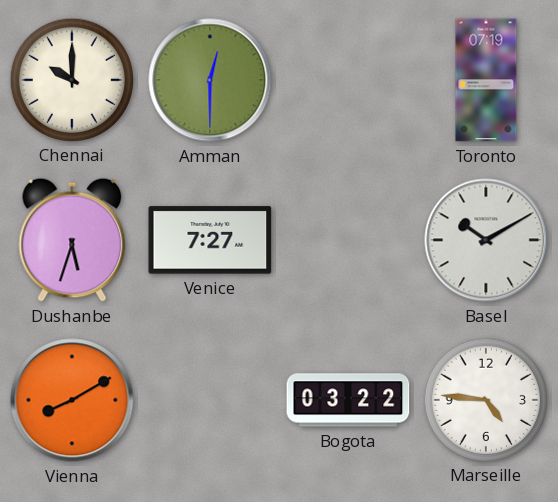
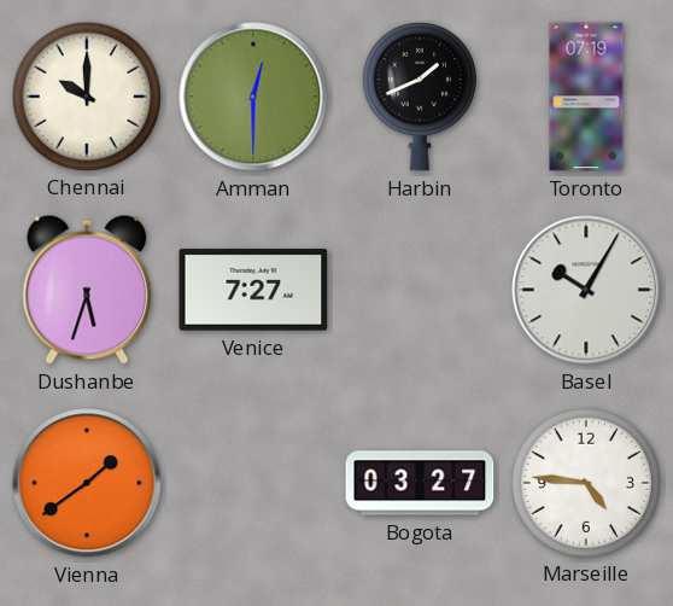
Harbin: none -> 1:41 (420, 97)
Basel: 10:10 -> 10:05 (586, 290)
Vienna: 8:10 -> 1:39 (87, 483)
Bogota: 03:22 -> 03:27 (420, 483)
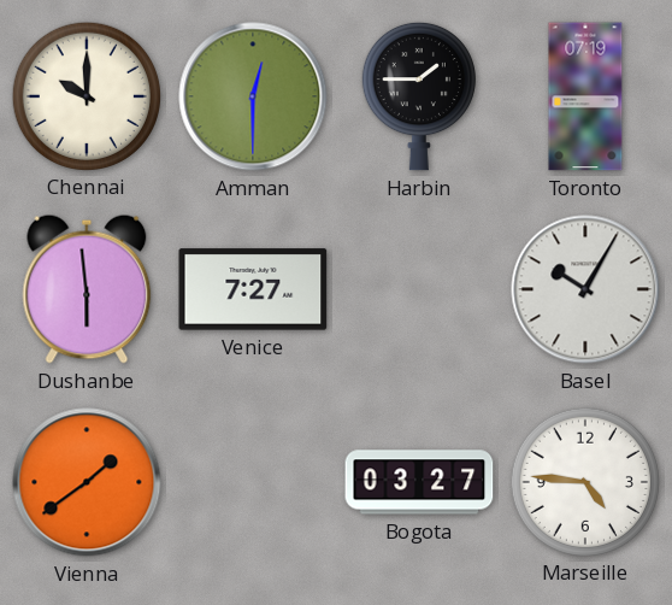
Harbin: 1:41 -> 1:45 (419, 96)
Dushanbe: 5:33 -> 5:59 (87, 289)
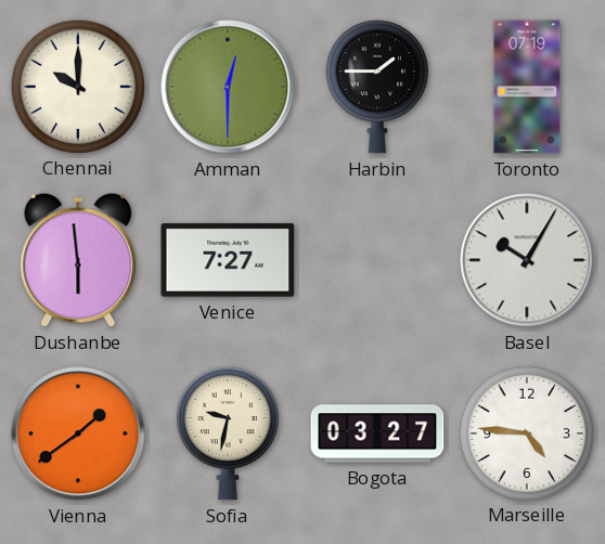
Sofia: none -> 9:32 (228, 433)
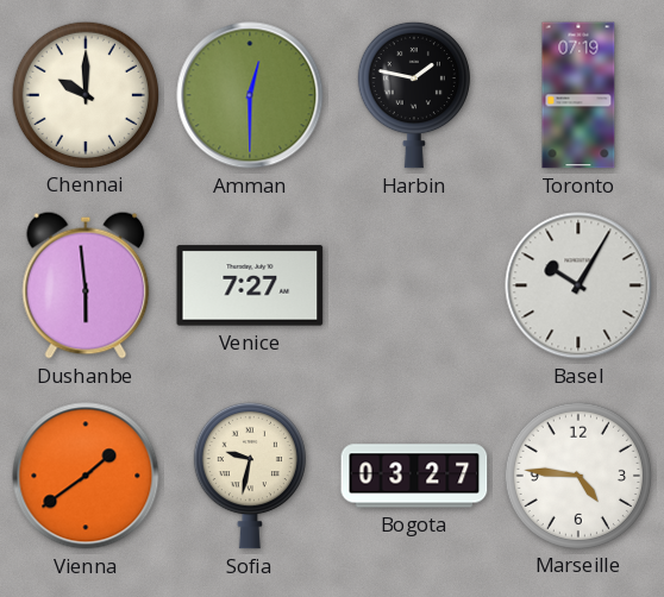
Harbin: 1:45 -> 1:47 (414, 95)
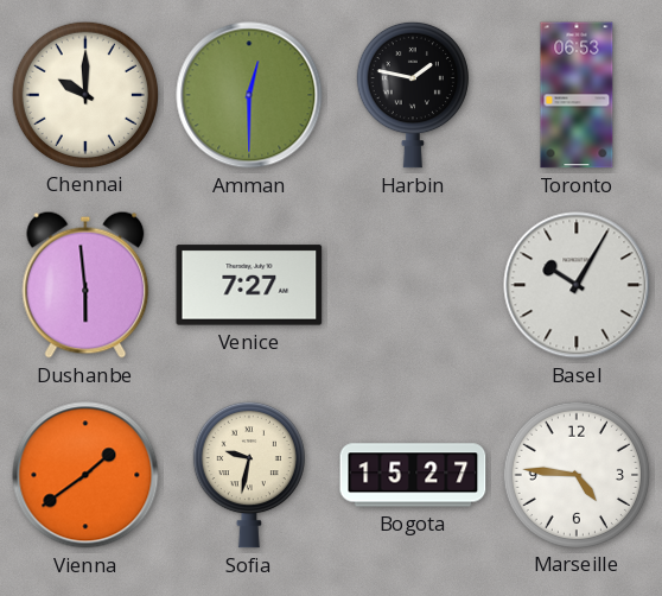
Toronto: 07:19 -> 06:53 (577, 95)
Bogota: 03:27 -> 15:27 (413, 475)
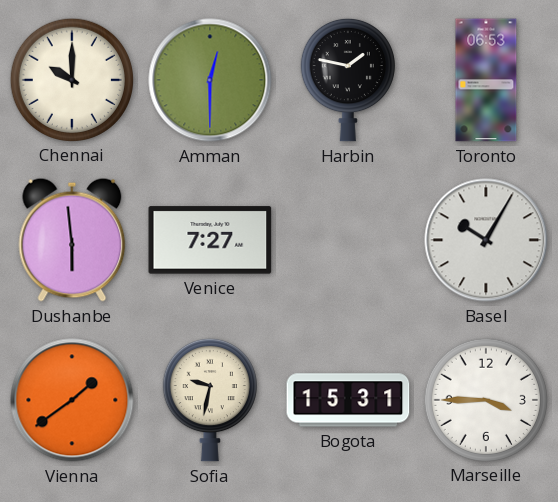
Bogota: 15:27 -> 15:31 (348, 400)
Marseille: 4:46 -> 3:45 (485, 399)
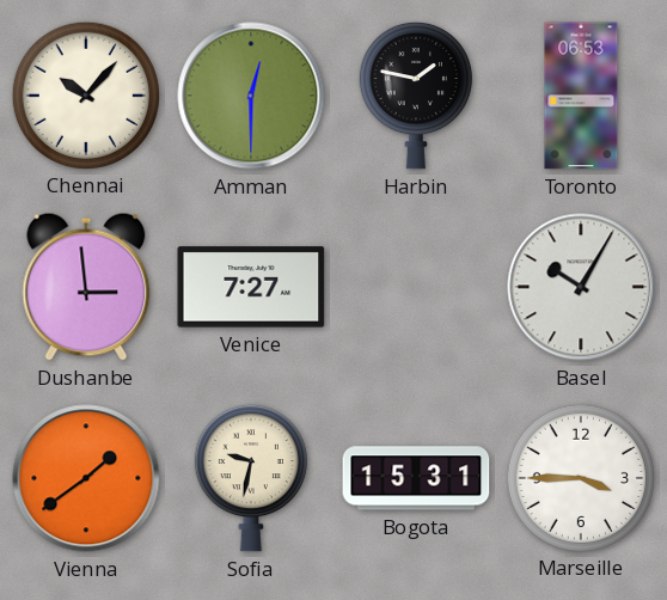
Chennai: 10:00 -> 10:07 (85, 94)
Dushanbe: 5:59 -> 2:59 (86, 287)
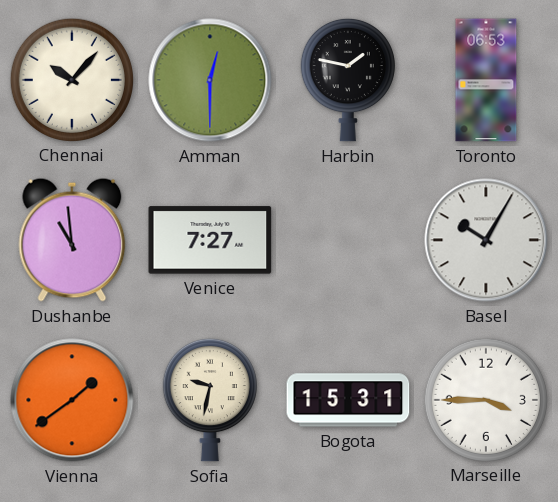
Dushanbe: 2:59 -> 10:59 (72, 240)
